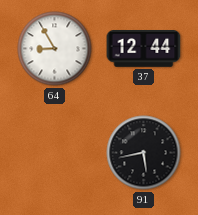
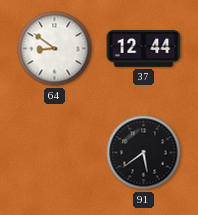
64: 8:55 -> 8:51 (55, 49)
91: 5:43 -> 5:39 (144, 153)
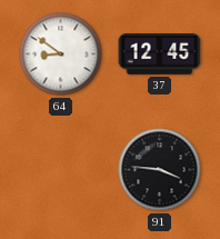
37: 12:44 -> 12:45 (160, 54)
91: 5:39 -> 3:46 (160, 170)
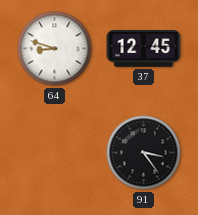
64: 8:51 -> 8:48 (55, 49)
91: 3:46 -> 3:24 (144, 153)
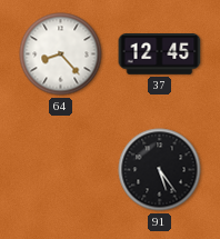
64: 8:48 -> 8:23 (61, 54)
91: 3:24 -> 5:24 (160, 170)
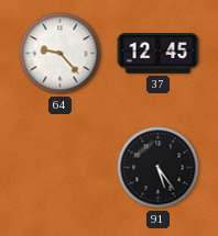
64: 8:23 -> 9:23 (61, 54)
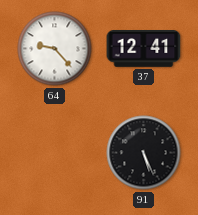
37: 12:45 -> 12:41 (144, 49)
91: 5:24 -> 5:26 (144, 153)
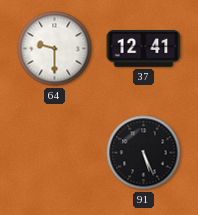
64: 9:23 -> 9:30 (55, 49)
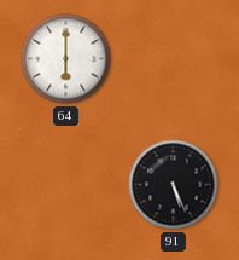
64: 9:30 -> 6:00 (66, 59)
37: 12:41 -> none (144, 49)
